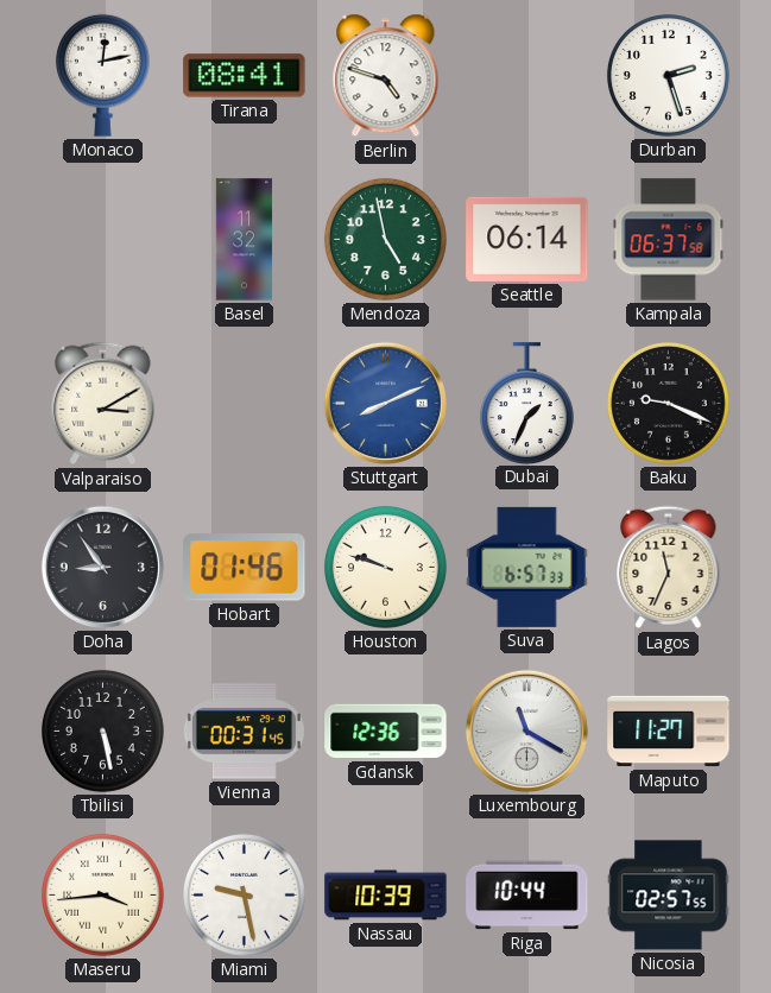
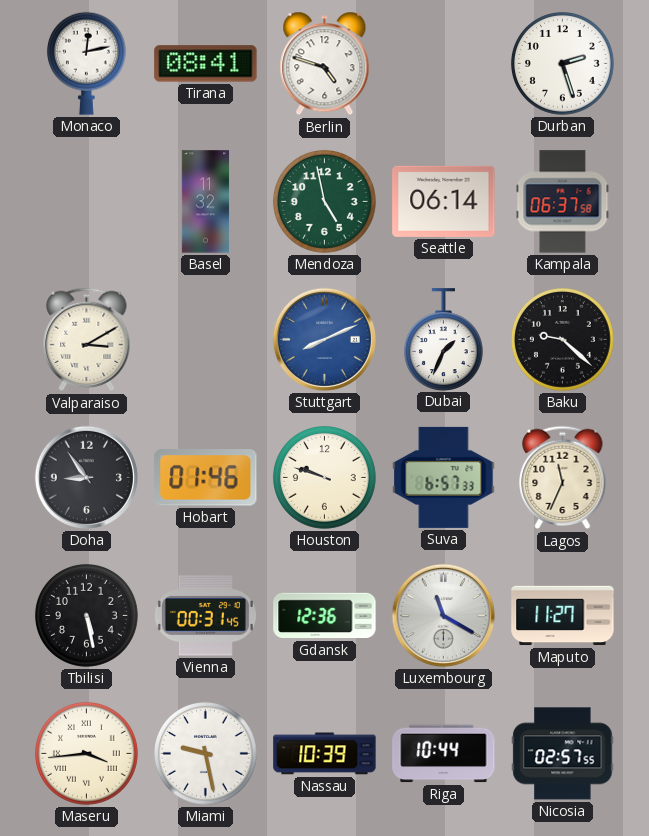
Baku: 9:19 -> 9:22 (562, 339)
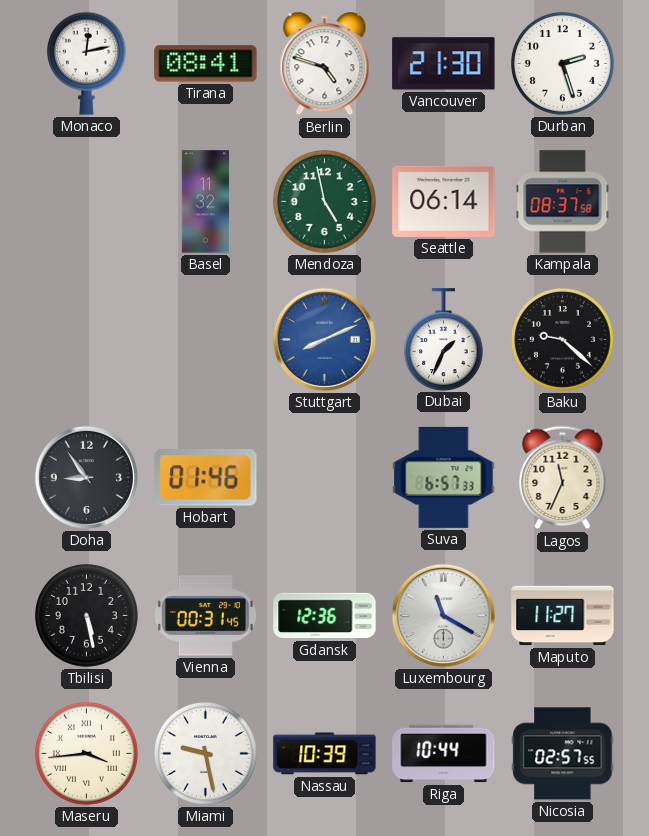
Vancouver: none -> 21:30 (444, 64)
Kampala: 06:37 -> 08:37 (563, 202)
Valparaiso: 3:10 -> none (87, 340)
Houston: 9:48 -> none (324, 477)
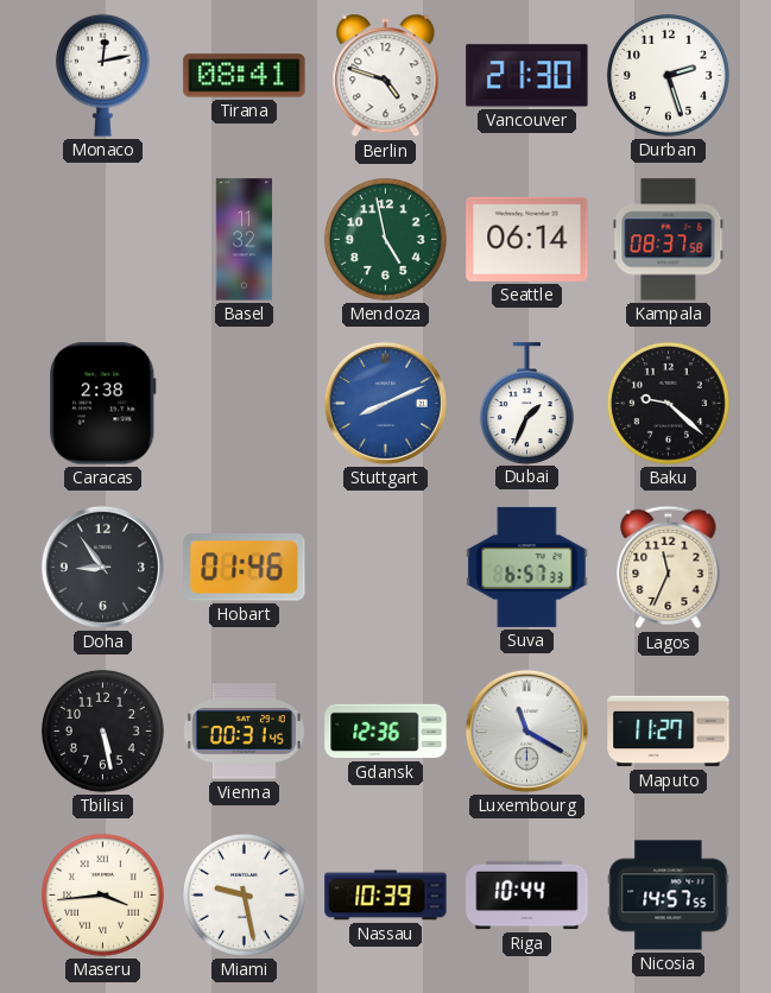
Caracas: none -> 2:38 (103, 404)
Nicosia: 02:57 -> 14:57 (669, 896)
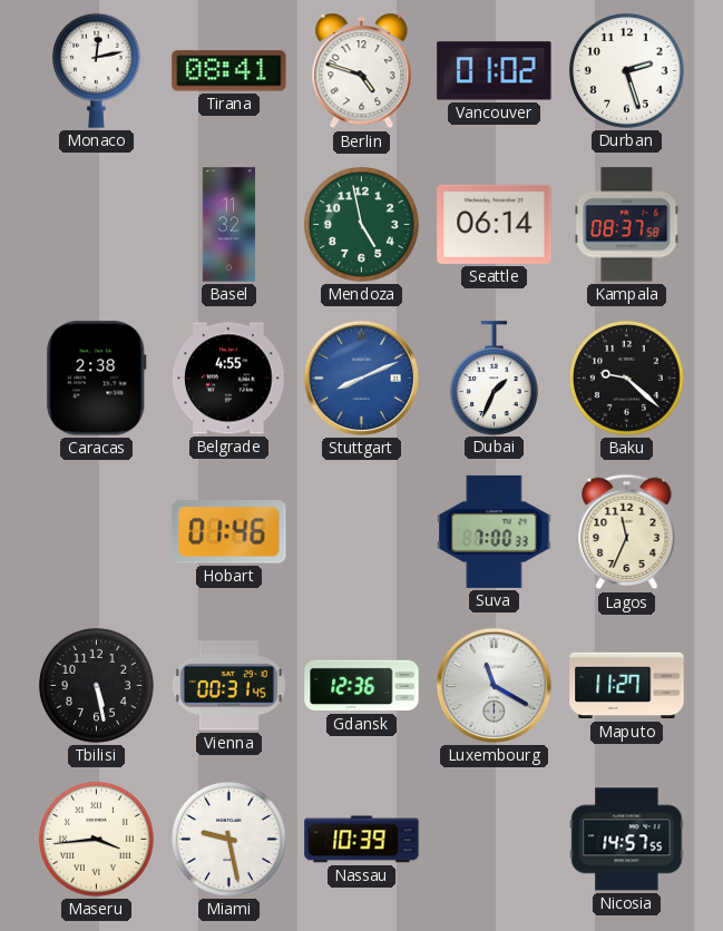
Vancouver: 21:30 -> 01:02 (495, 71)
Belgrade: none -> 4:55 (229, 379)
Doha: 8:54 -> none (102, 567)
Suva: 6:57 -> 7:00 (495, 531)
Riga: 10:44 -> none (527, 896)
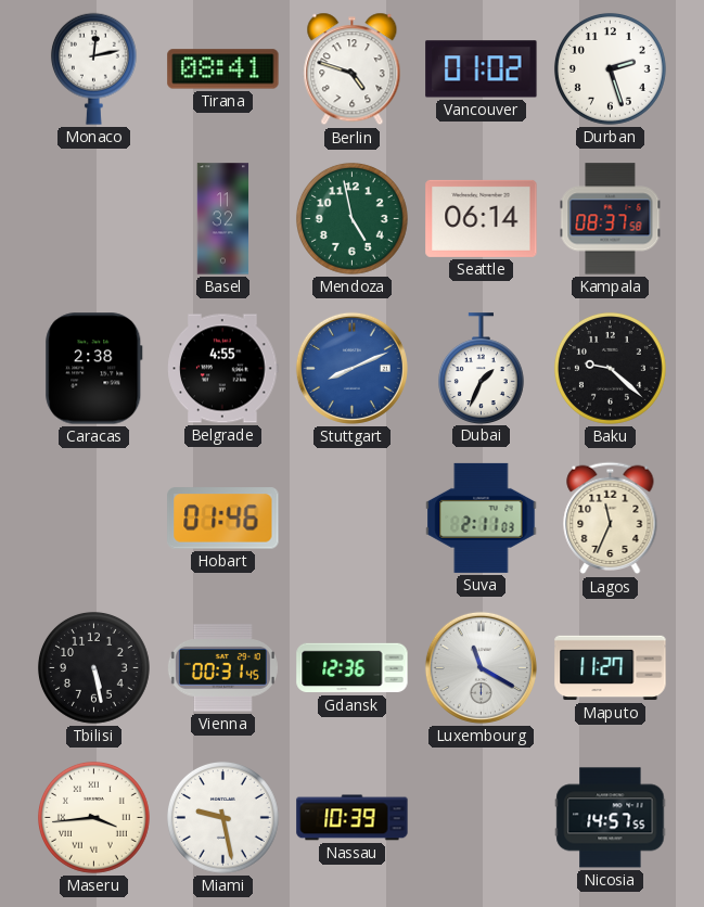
Suva: 7:00 -> 2:11 (482, 518)
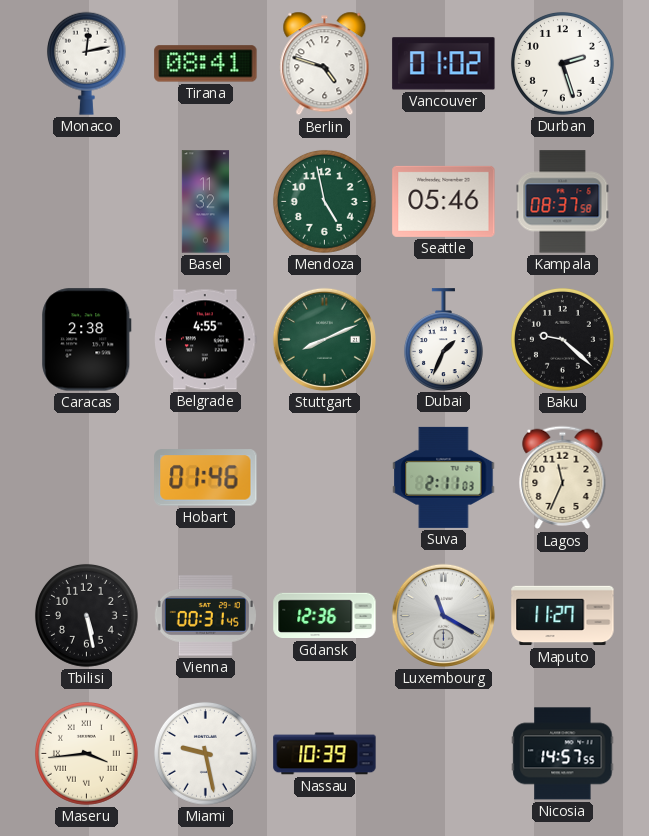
Seattle: 06:14 -> 05:46 (444, 201)
Stuttgart dial: blue -> green (324, 339)
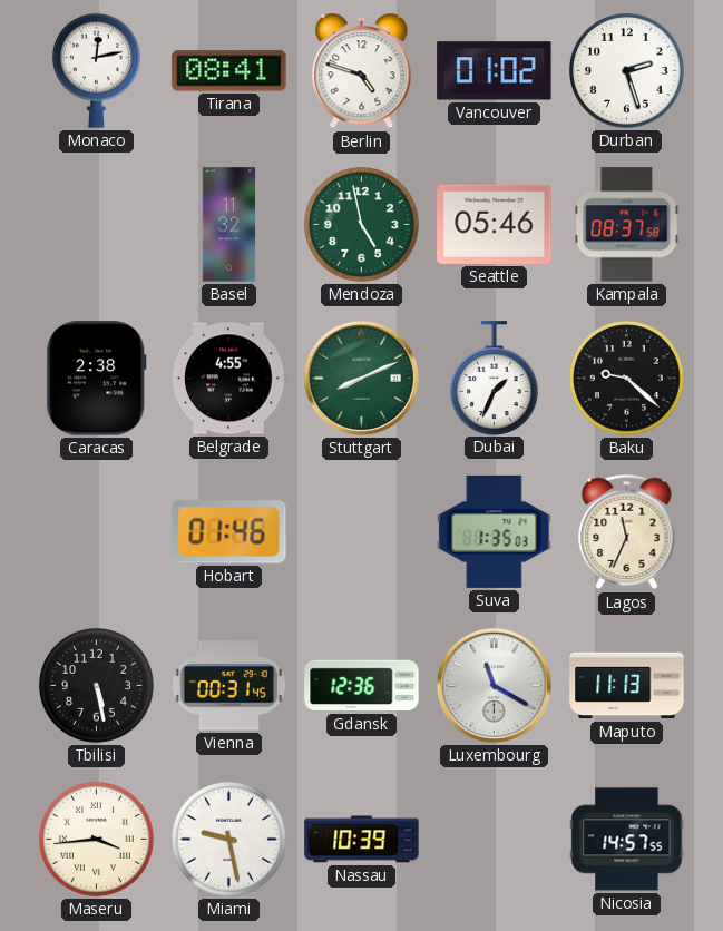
Suva: 2:11 -> 1:35 (495, 531)
Maputo: 11:27 -> 11:13 (627, 686)
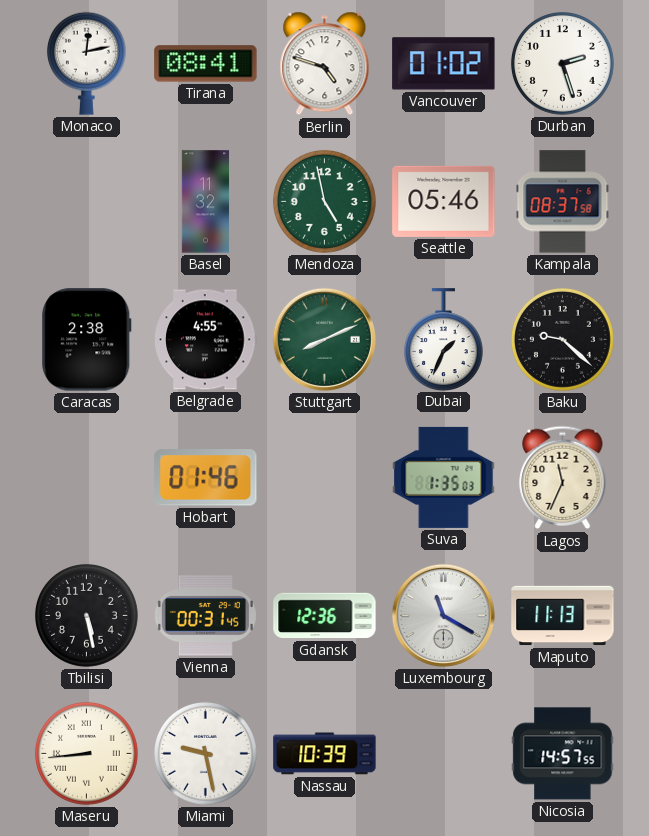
Maseru: 3:44 -> 8:44 (86, 753)
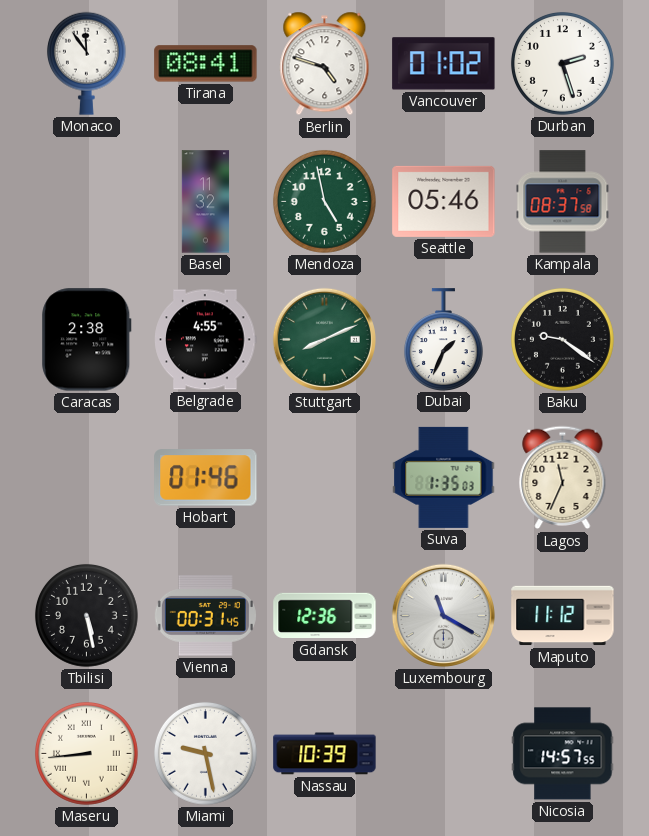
Monaco: 12:13 -> 11:54 (86, 63)
Baku: 9:22 -> 9:21 (562, 339)
Maputo: 11:13 -> 11:12 (563, 616)
